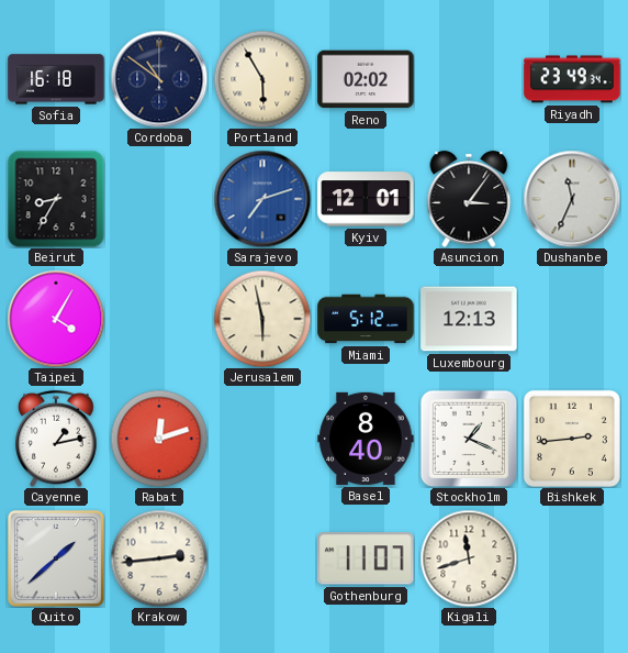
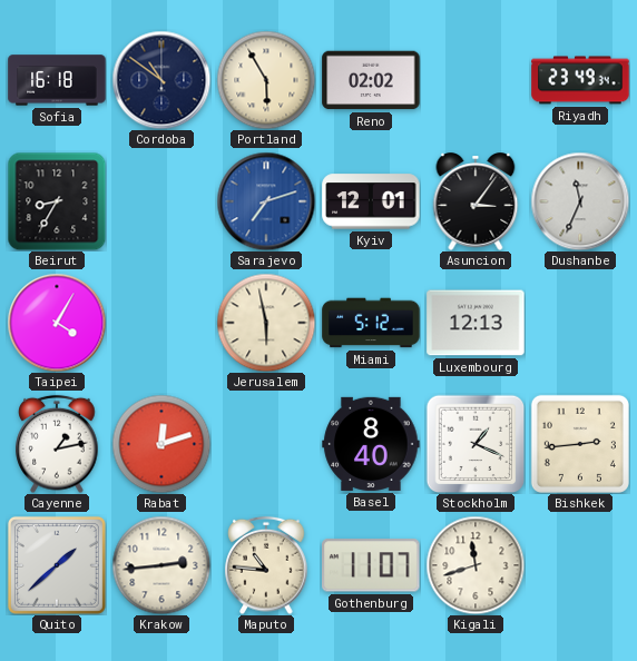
Maputo: none -> 10:46 (266, 565)
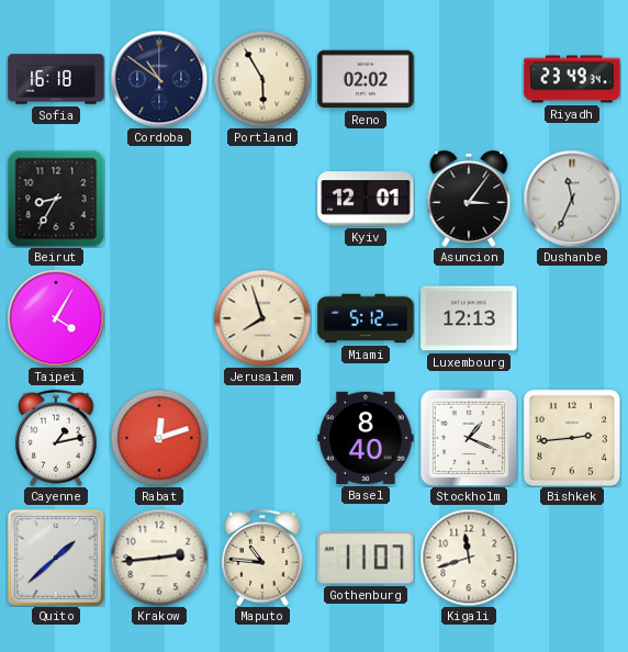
Sarajevo: 7:12 -> none (266, 201)
Jerusalem: 5:58 -> 7:57 (262, 318)
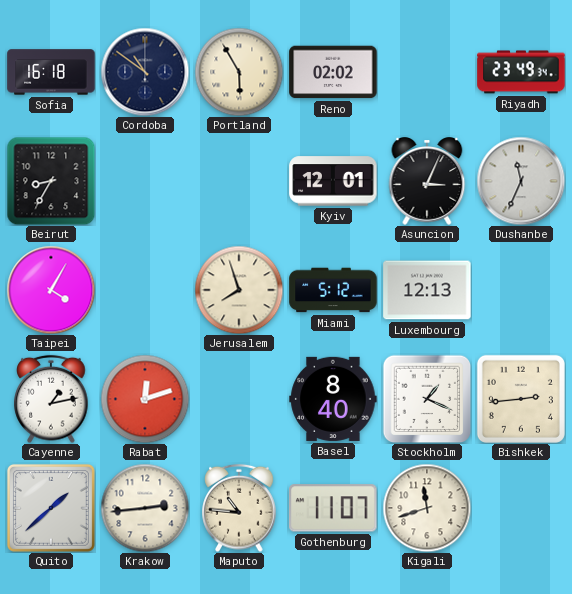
Asuncion: 3:06 -> 3:04 (427, 181)
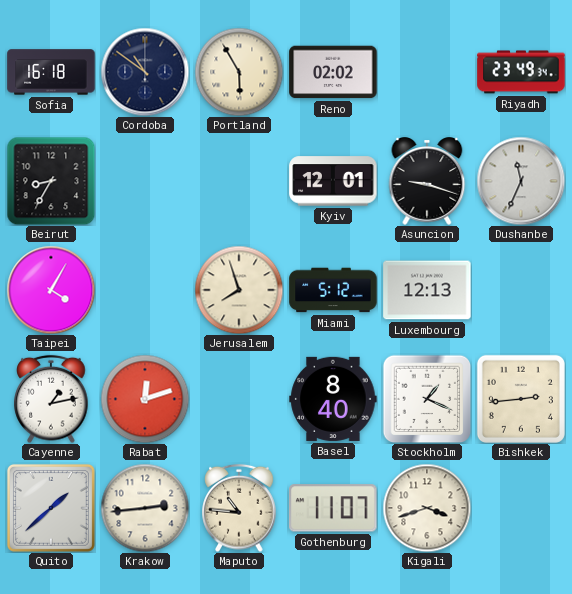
Asuncion: 3:04 -> 9:18 (427, 181)
Kigali: 11:42 -> 3:42 (427, 508)
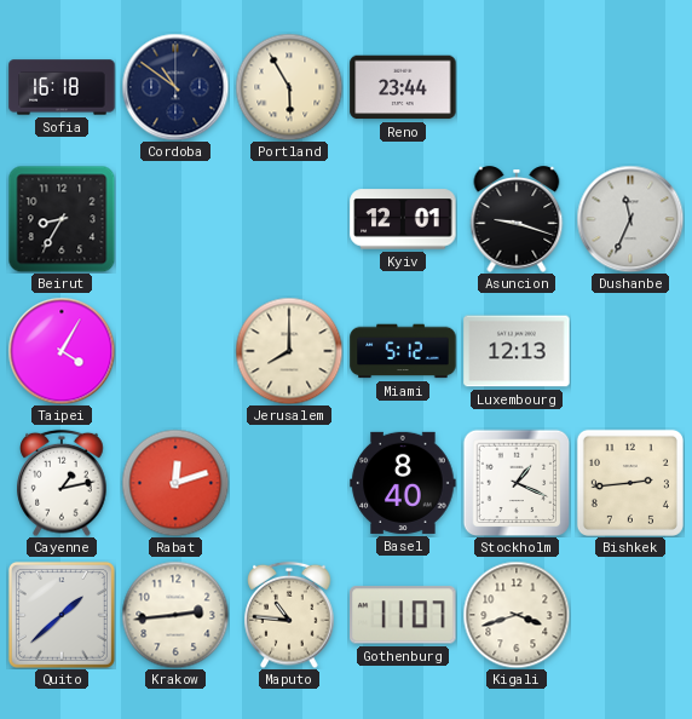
Reno: 02:02 -> 23:44 (403, 87)
Riyadh: 23:49 -> none (521, 72)
Jerusalem: 7:57 -> 8:00 (289, 351)
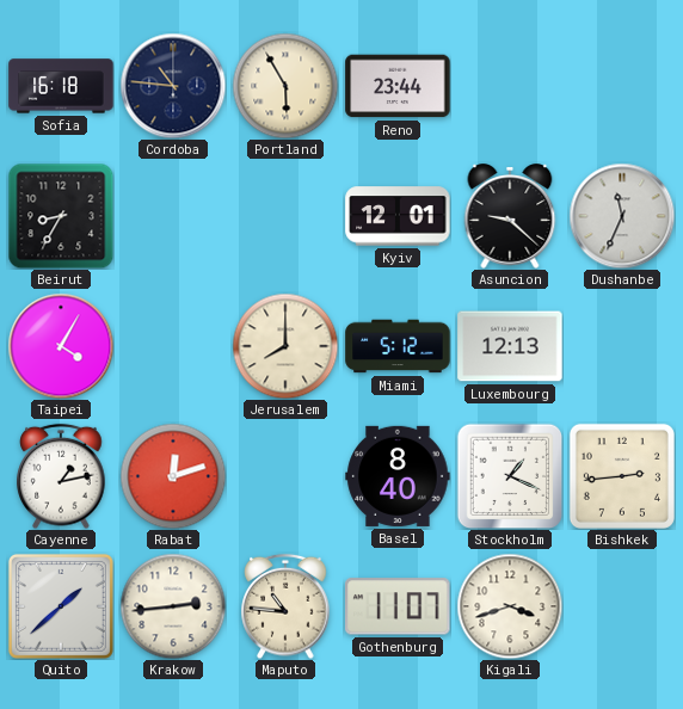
Cordoba: 10:51 -> 10:46 (173, 86)
Asuncion: 9:18 -> 9:22 (510, 216)
